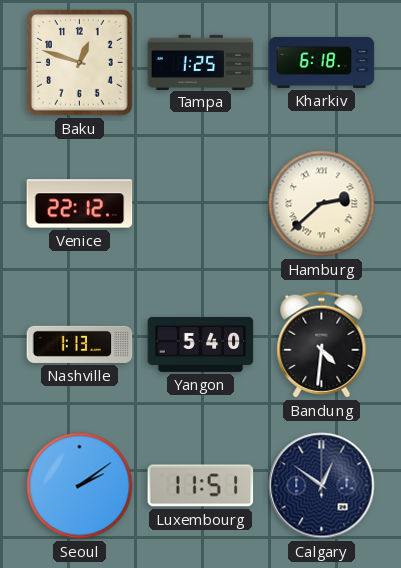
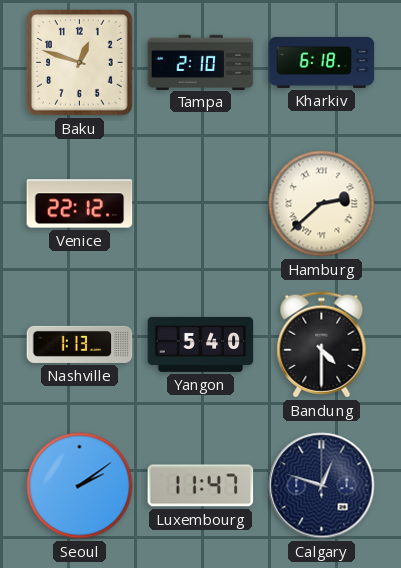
Tampa: 1:25 -> 2:10 (201, 62)
Bandung: 4:31 -> 4:30 (322, 345)
Luxembourg: 11:51 -> 11:47 (201, 486)
Calgary: 12:51 -> 12:48 (322, 486)
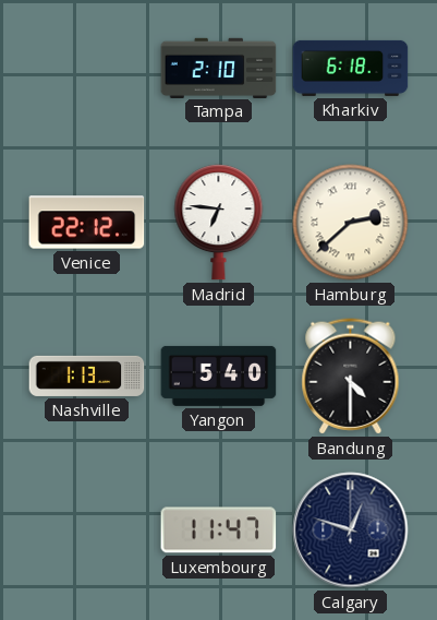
Baku: 12:48 -> none (80, 63)
Madrid: none -> 6:46 (219, 223)
Seoul: 2:09 -> none (80, 486)
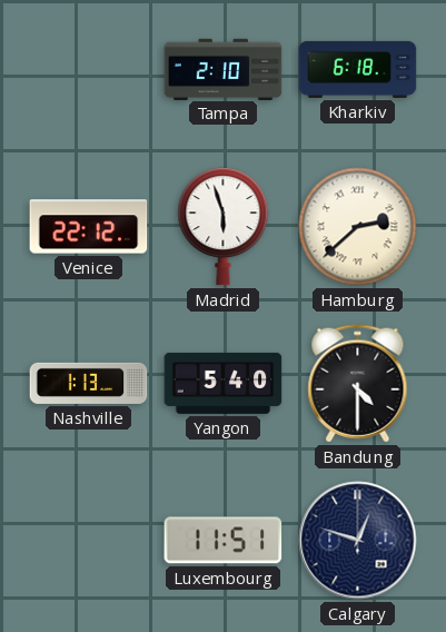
Madrid: 6:46 -> 5:57 (224, 227)
Luxembourg: 11:47 -> 11:51 (224, 541)
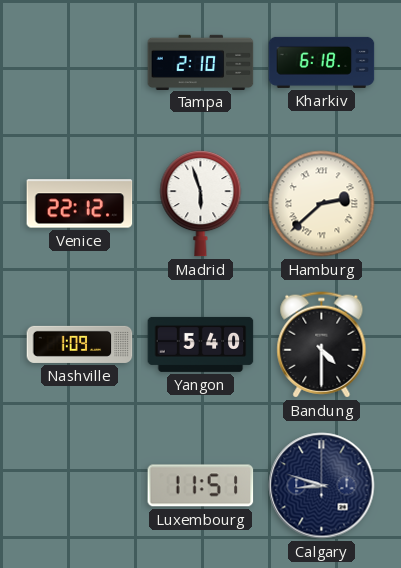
Nashville: 1:13 -> 1:09 (80, 344)
Calgary: 12:48 -> 8:48 (322, 486)
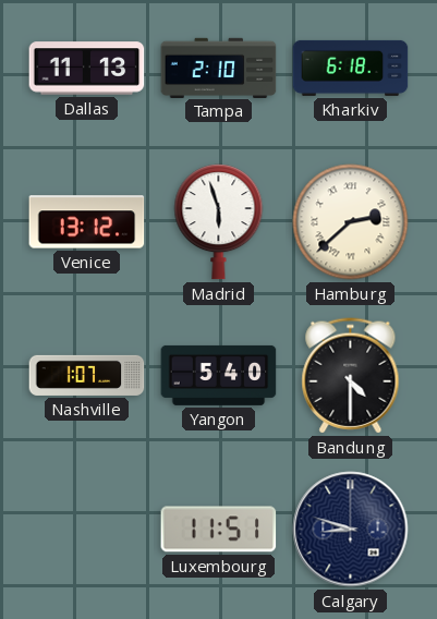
Dallas: none -> 11:13 (87, 69)
Venice: 22:12 -> 13:12 (87, 222)
Nashville: 1:09 -> 1:07 (87, 375)
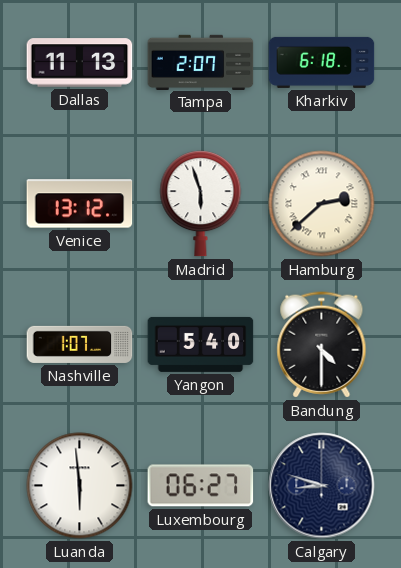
Tampa: 2:10 -> 2:07 (201, 62)
Luanda: none -> 5:59 (80, 486)
Luxembourg: 11:51 -> 06:27 (201, 486)
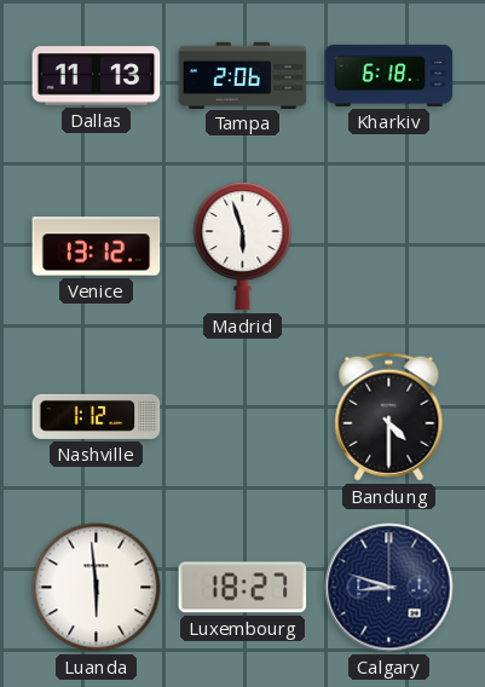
Tampa: 2:07 -> 2:06 (243, 75)
Hamburg: 2:38 -> none (322, 204)
Nashville: 1:07 -> 1:12 (97, 416)
Yangon: 5:40 -> none (201, 344)
Luxembourg: 06:27 -> 18:27 (243, 588)
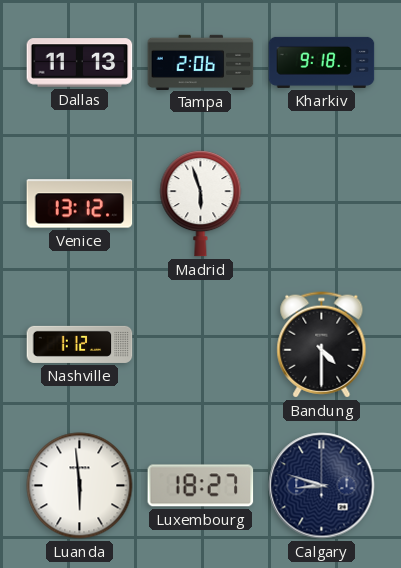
Kharkiv: 6:18 -> 9:18 (322, 62)
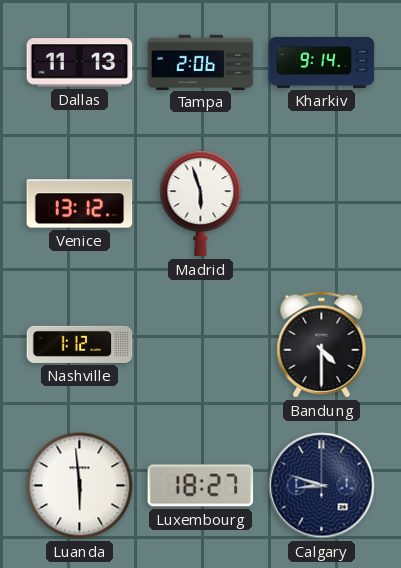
Kharkiv: 9:18 -> 9:14 (322, 62)
